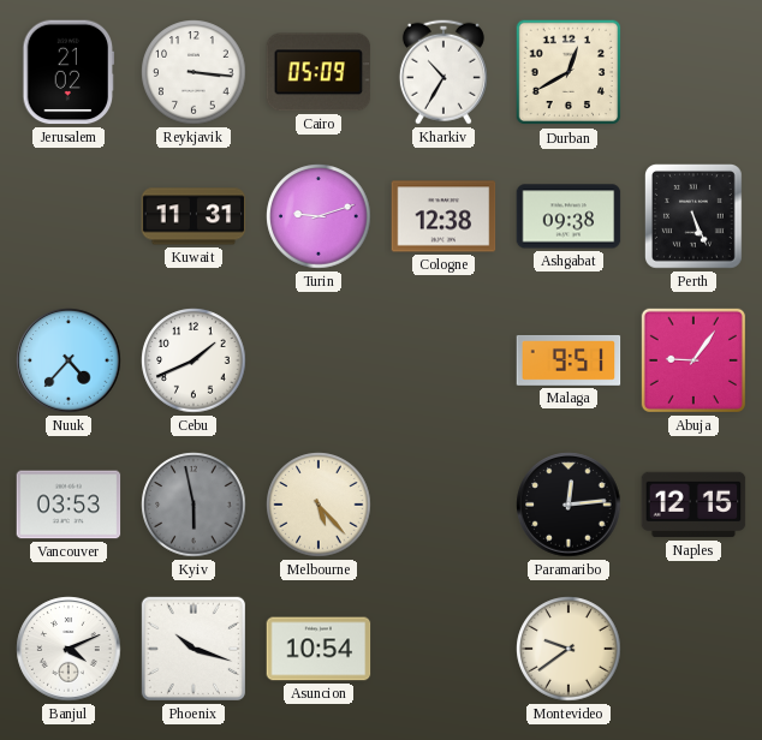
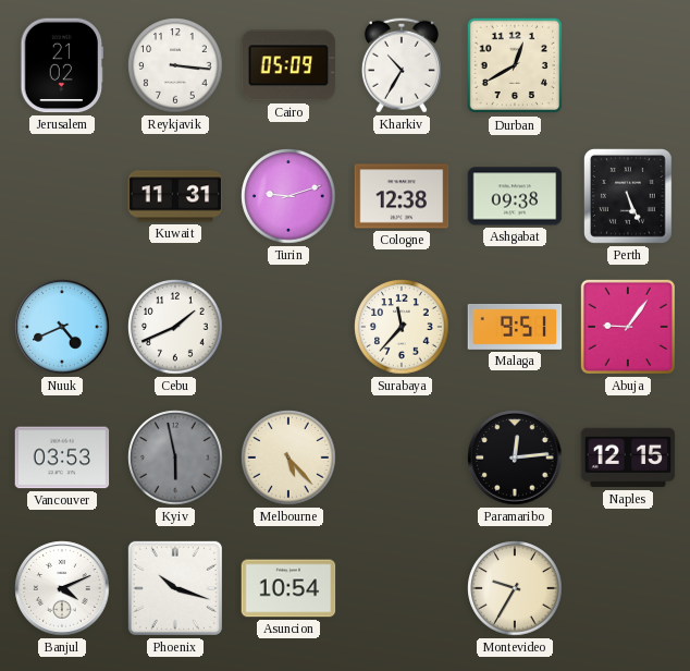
Nuuk: 4:37 -> 4:41 (62, 327)
Surabaya: none -> 11:37 (402, 327)
Montevideo: 9:39 -> 9:35 (515, 588)
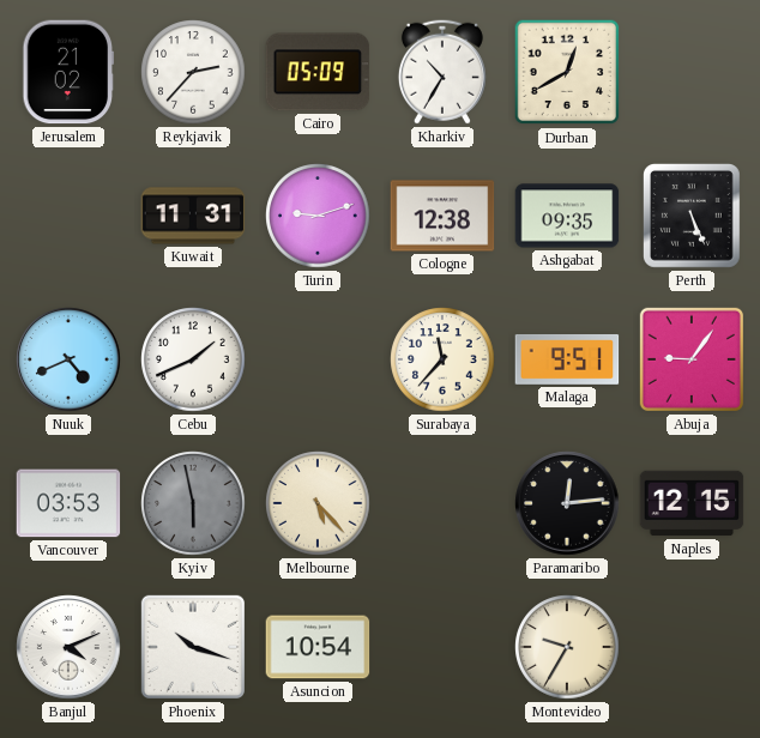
Reykjavik: 3:16 -> 2:37 (193, 72)
Ashgabat: 09:38 -> 09:35 (567, 216)
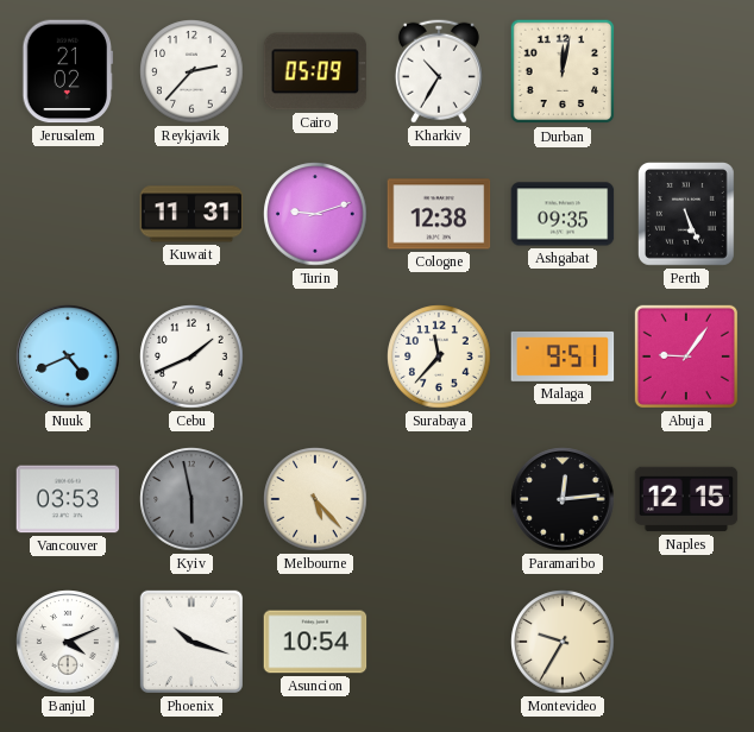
Durban: 12:40 -> 12:02 (563, 71)
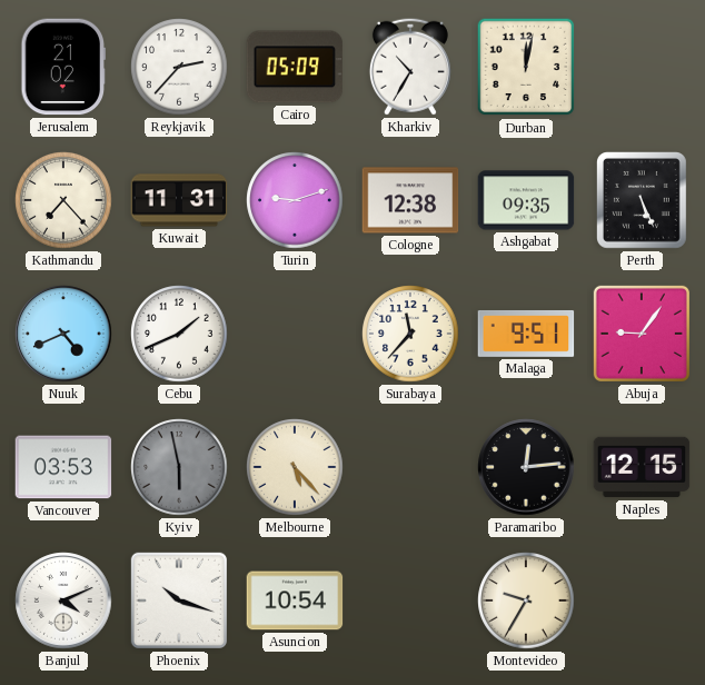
Kathmandu: none -> 7:23 (63, 200)
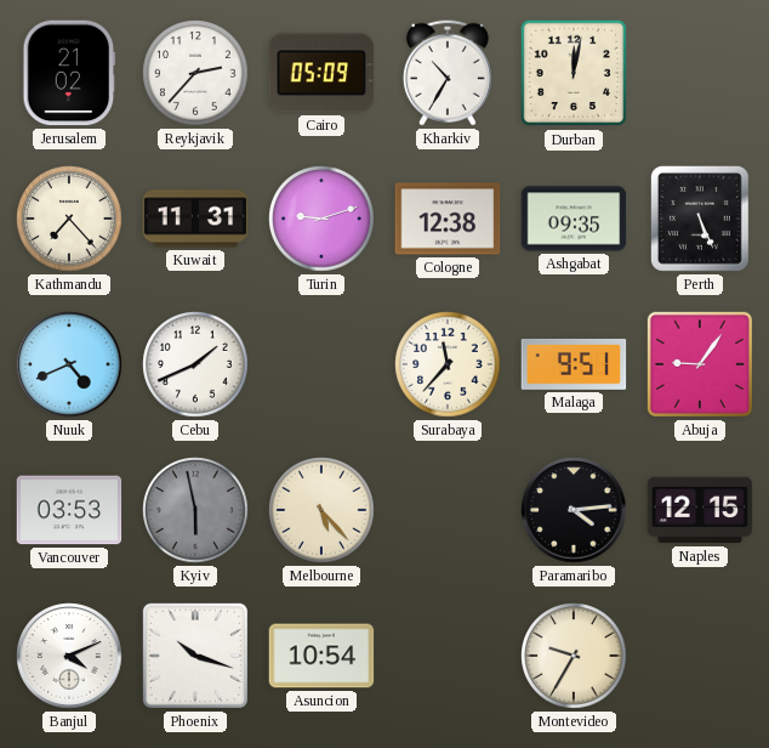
Paramaribo: 12:14 -> 4:14 (574, 510)
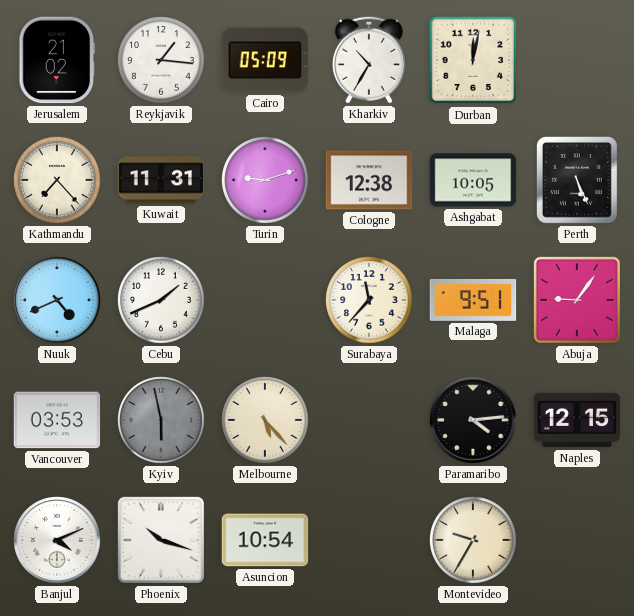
Reykjavik: 2:37 -> 1:16 (161, 60)
Ashgabat: 09:35 -> 10:05 (473, 180)
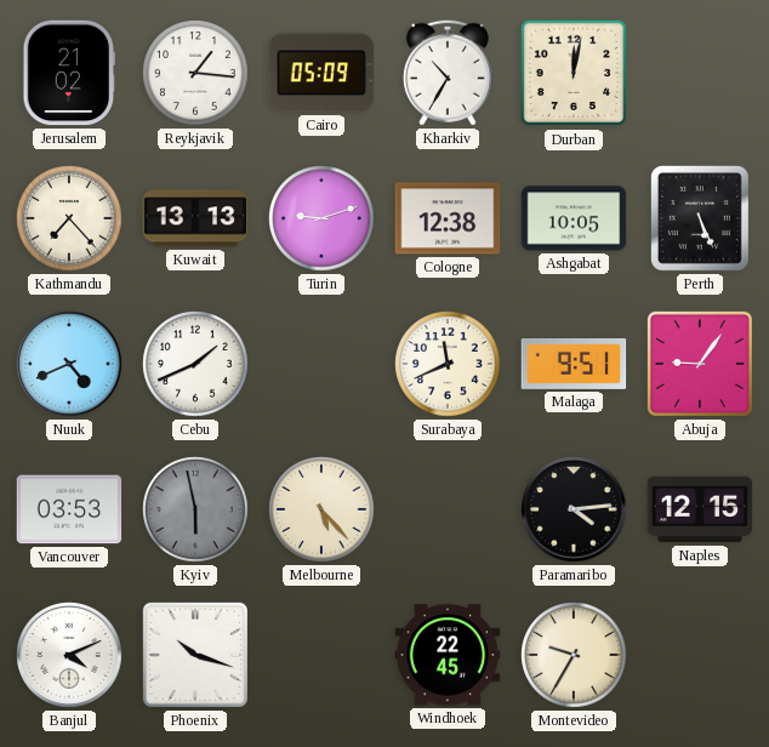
Kuwait: 11:31 -> 13:13 (195, 218)
Surabaya: 11:37 -> 11:41 (448, 364)
Asuncion: 10:54 -> none (265, 540)
Windhoek: none -> 22:45 (448, 655)
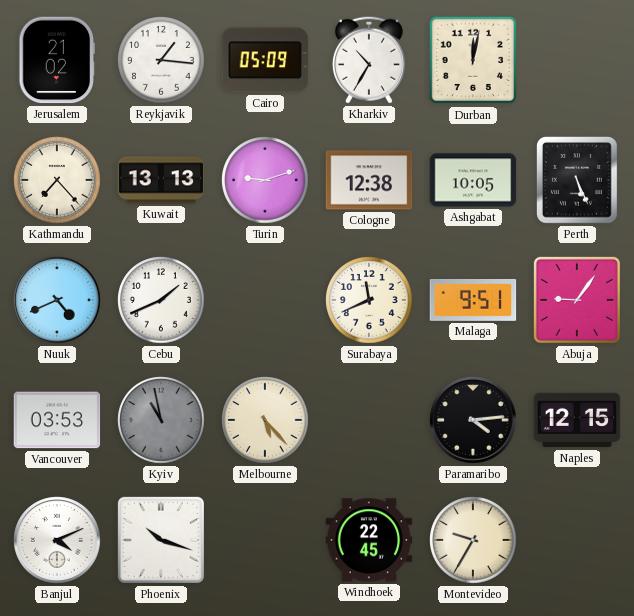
Kyiv: 5:58 -> 10:58 (161, 420)
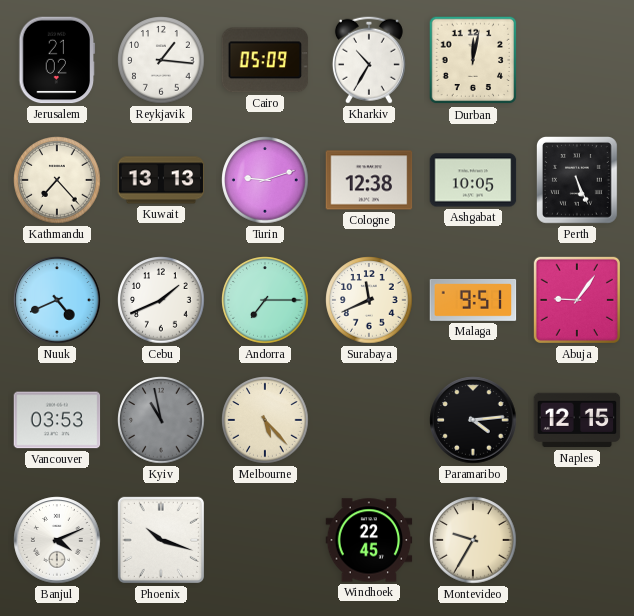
Andorra: none -> 7:15 (265, 300)
